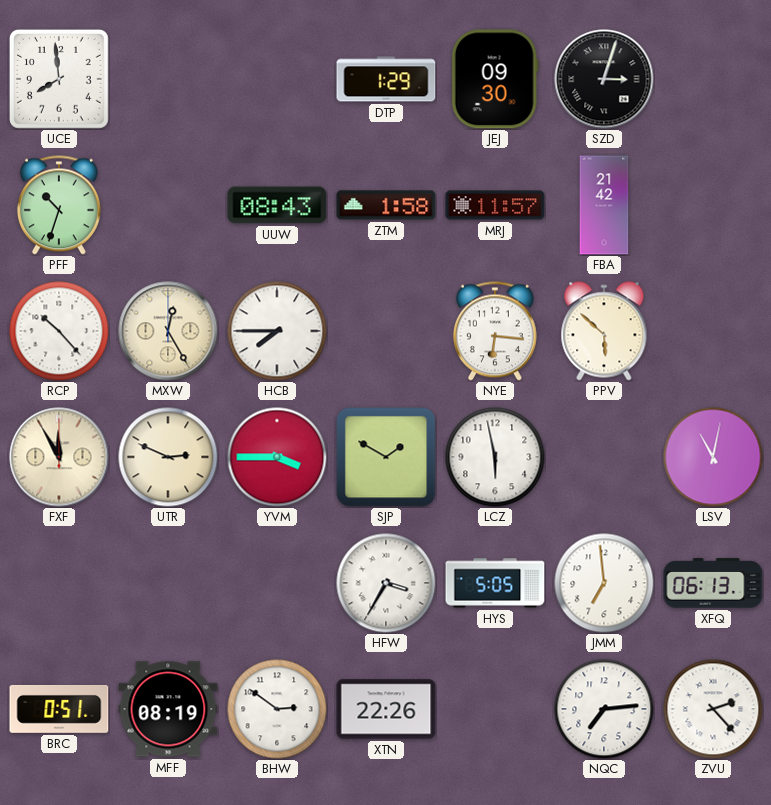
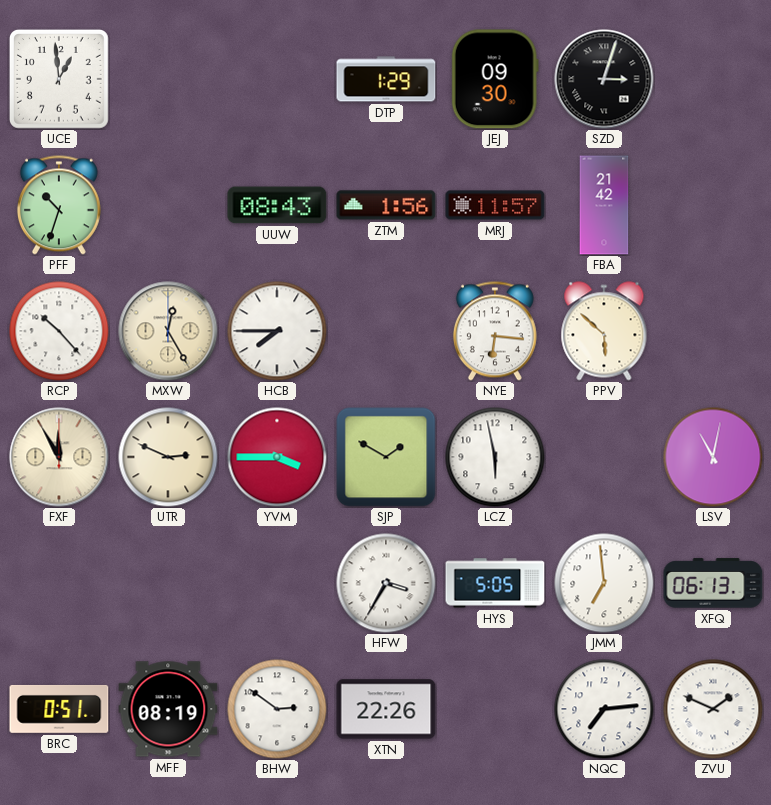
UCE: 7:59 -> 12:59 (59, 79)
ZTM: 1:58 -> 1:56 (386, 205)
ZVU: 2:23 -> 1:49 (713, 709)
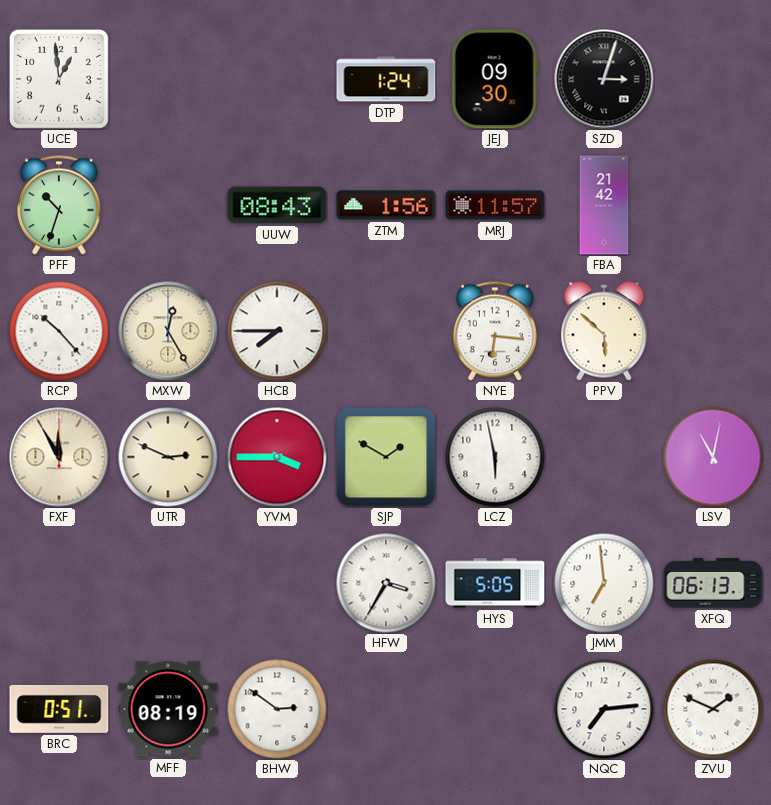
DTP: 1:29 -> 1:24 (386, 79)
XTN: 22:26 -> none (386, 709)
